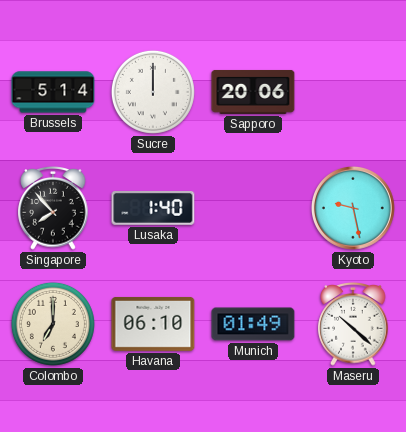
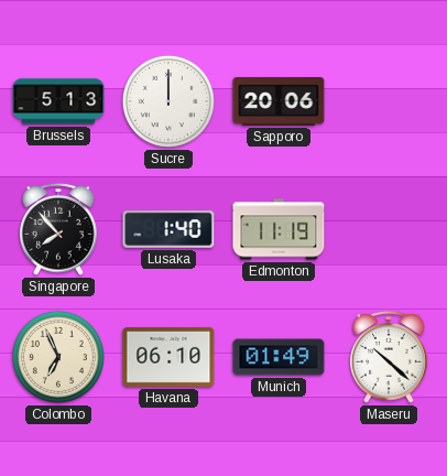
Brussels: 5:14 -> 5:13 (58, 101)
Edmonton: none -> 11:19 (279, 229)
Kyoto: 9:28 -> none (353, 208)
Colombo: 7:00 -> 6:56 (58, 357)
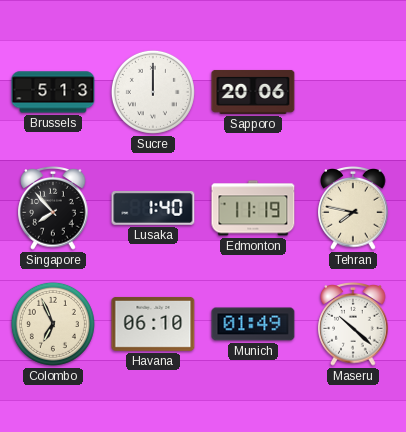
Tehran: none -> 7:47 (353, 208)
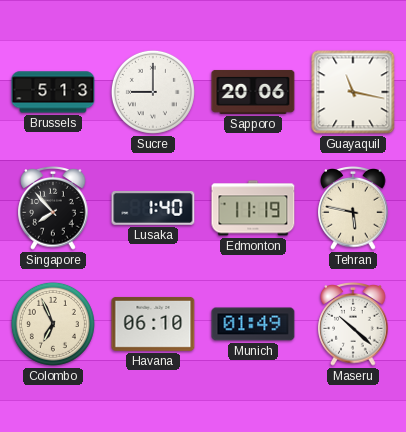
Sucre: 12:00 -> 9:00 (153, 92)
Guayaquil: none -> 11:17 (353, 92)
Tehran: 7:47 -> 5:47 (353, 208)
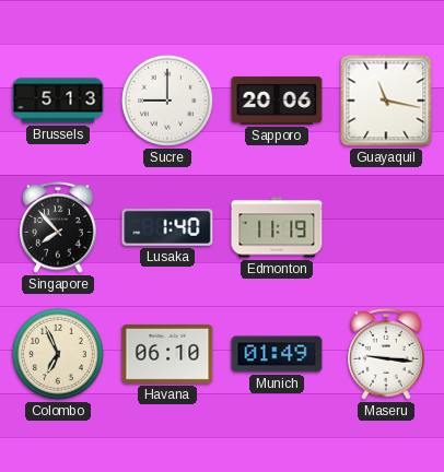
Tehran: 5:47 -> none (353, 208)
Maseru: 10:22 -> 9:16 (386, 354)
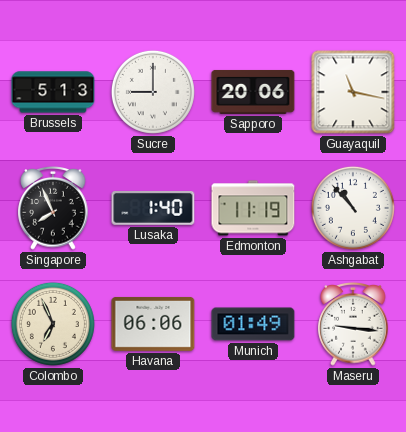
Singapore: 7:53 -> 7:56 (53, 208)
Ashgabat: none -> 10:53 (353, 208)
Havana: 06:10 -> 06:06 (153, 324)
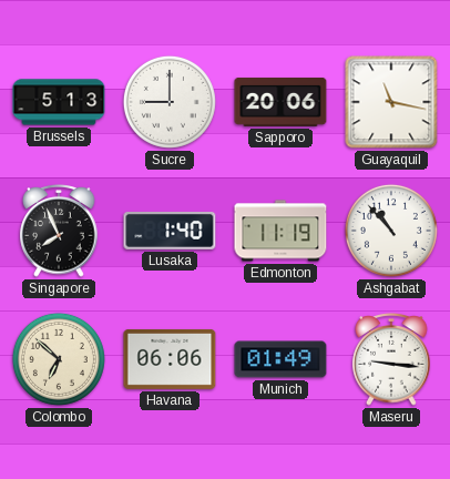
Colombo: 6:56 -> 6:52 (59, 359)
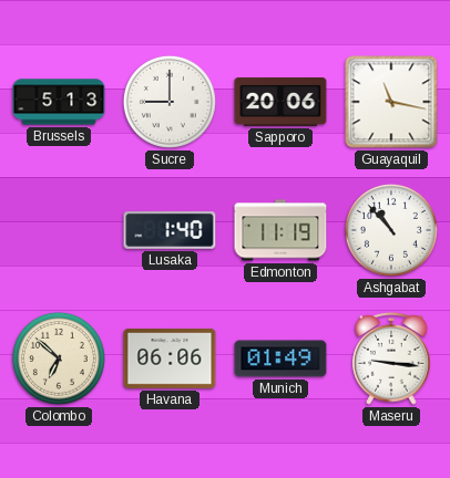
Singapore: 7:56 -> none (59, 231)
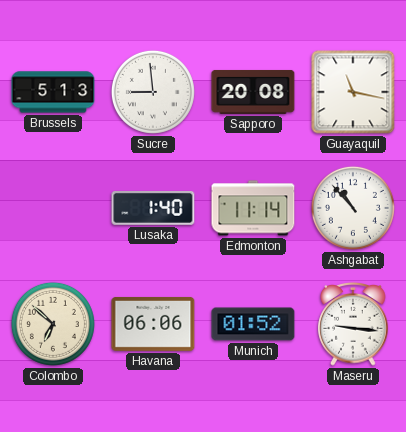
Sucre: 9:00 -> 8:59 (153, 92)
Sapporo: 20:06 -> 20:08 (253, 92)
Edmonton: 11:19 -> 11:14 (253, 208)
Munich: 01:49 -> 01:52 (253, 324)
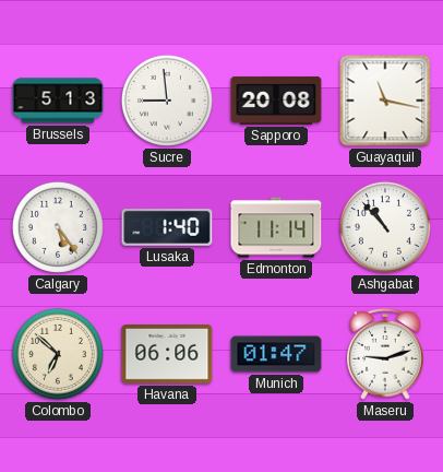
Calgary: none -> 5:24 (58, 227)
Munich: 01:52 -> 01:47 (276, 354)
Maseru: 9:16 -> 9:12 (385, 354)
